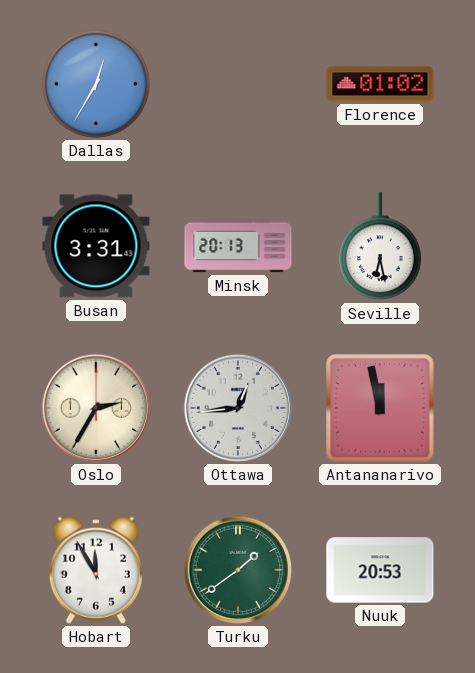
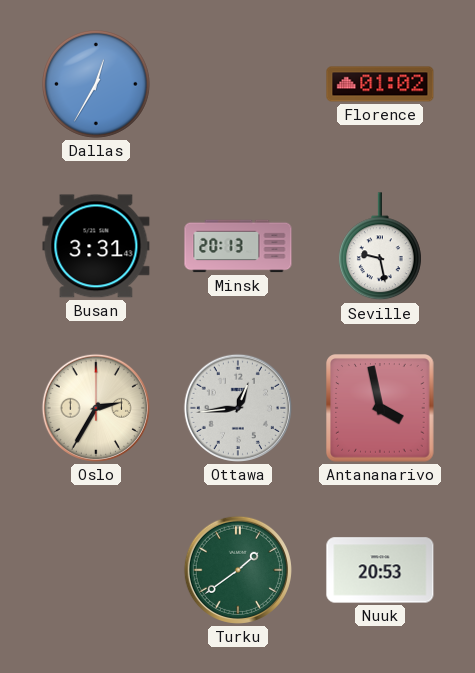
Seville: 6:28 -> 9:28 (380, 247)
Antananarivo: 11:58 -> 3:58 (380, 408)
Hobart: 11:55 -> none (96, 570)
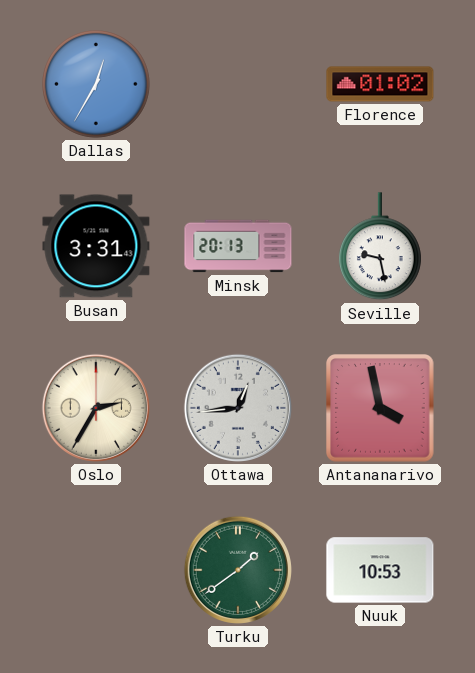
Nuuk: 20:53 -> 10:53 (380, 570)
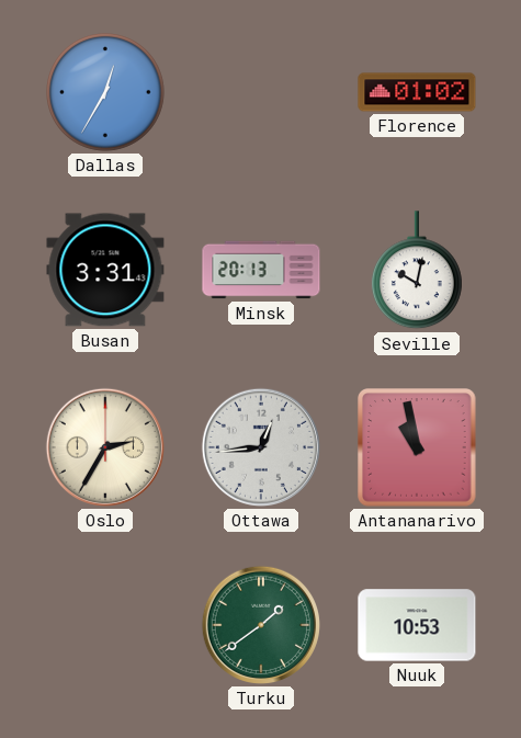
Seville: 9:28 -> 10:02 (417, 271)
Antananarivo: 3:58 -> 10:58 (417, 447)
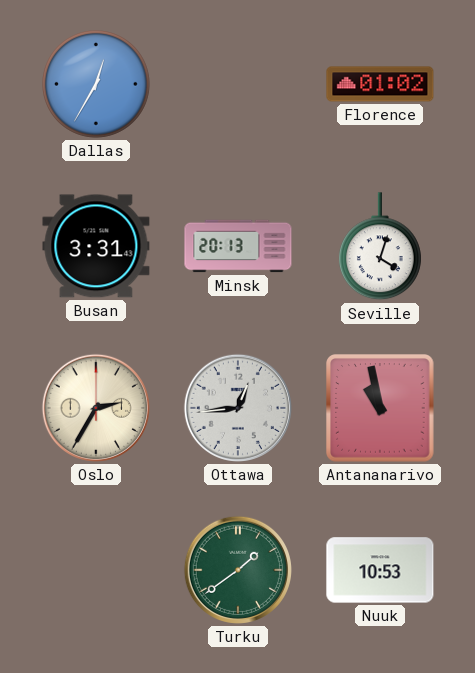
Seville: 10:02 -> 4:03 (380, 247)
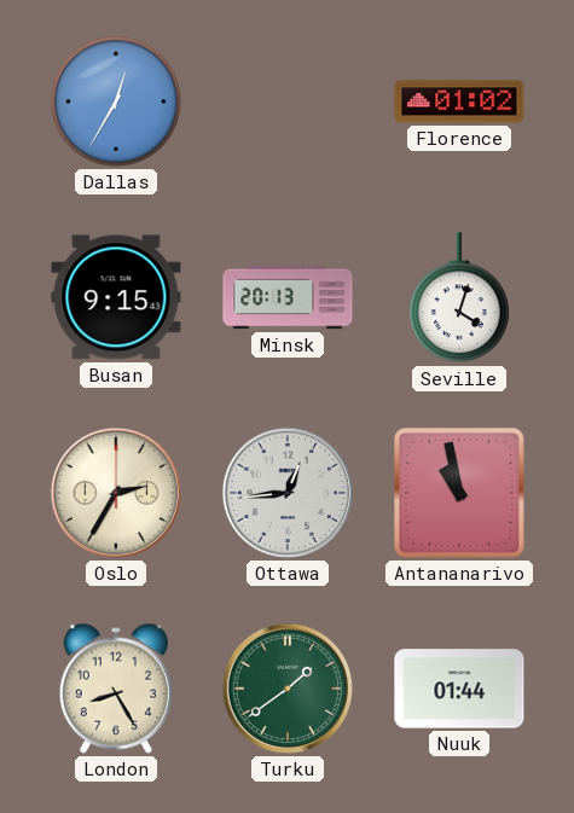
Busan: 3:31 -> 9:15 (116, 297)
London: none -> 8:25 (116, 689)
Nuuk: 10:53 -> 01:44 (459, 689)
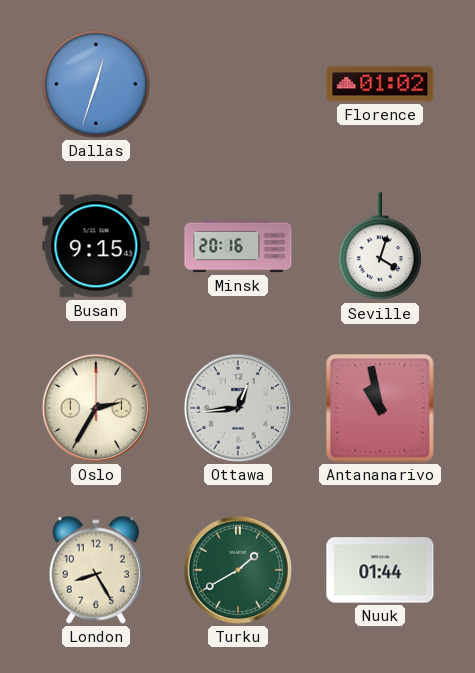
Dallas: 12:35 -> 12:33 (97, 85)
Minsk: 20:13 -> 20:16 (238, 246)
Turku: 1:39 -> 1:40 (238, 570)
